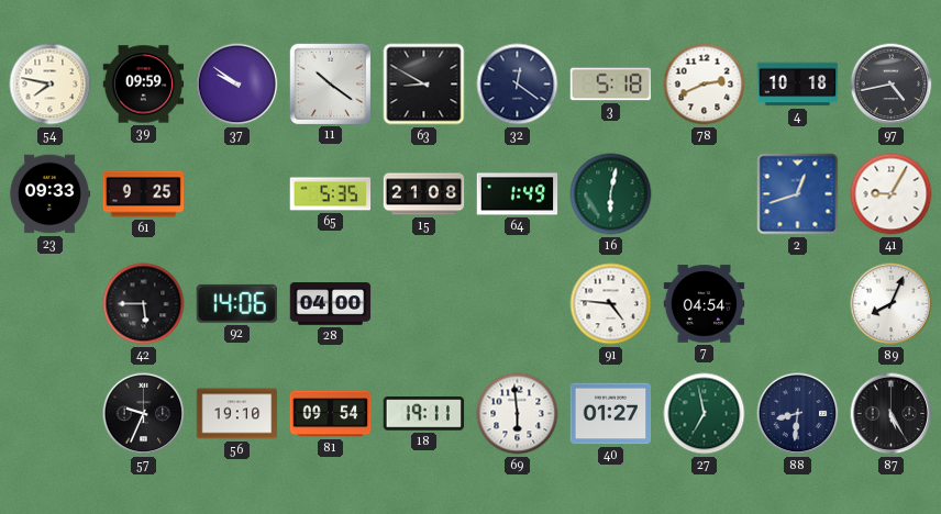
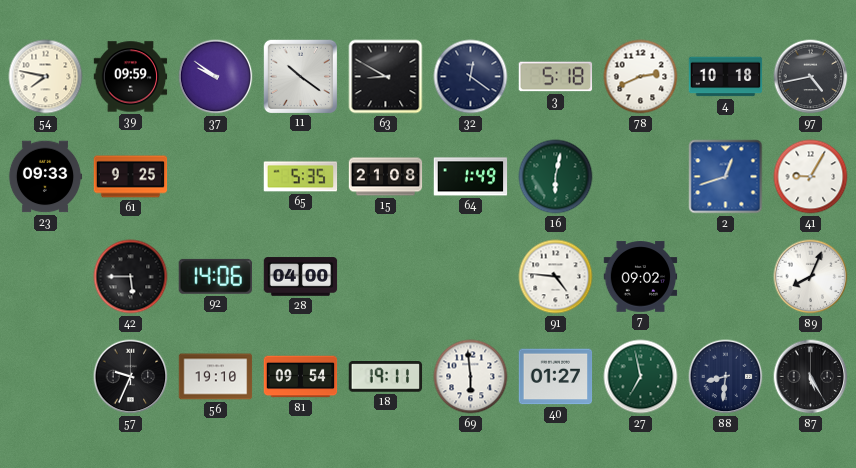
7: 04:54 -> 09:02 (641, 277)
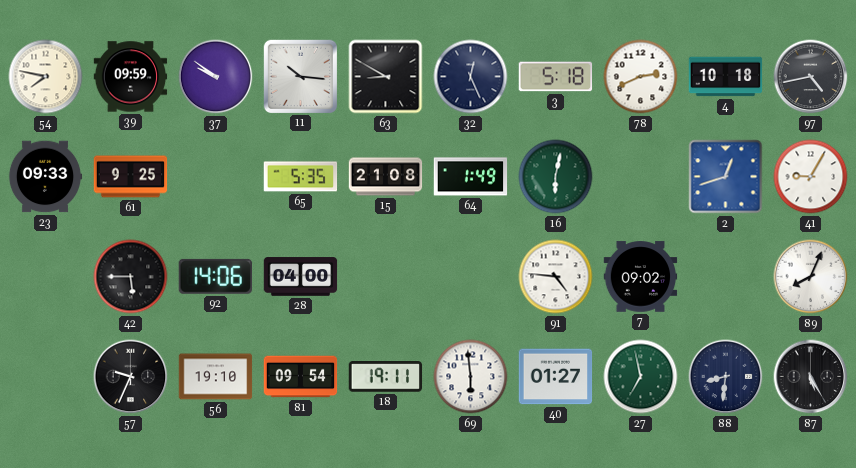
11: 10:21 -> 10:16 (300, 76)
32: 12:21 -> 12:26 (471, 77)
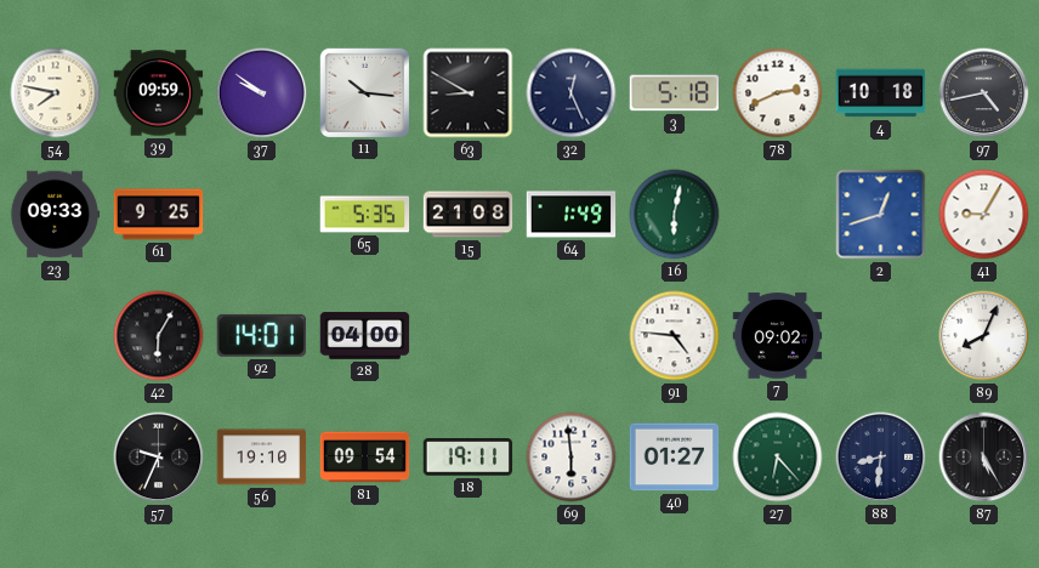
42: 5:45 -> 6:05 (159, 336)
92: 14:06 -> 14:01 (261, 335)
27: 6:58 -> 6:23 (778, 458)
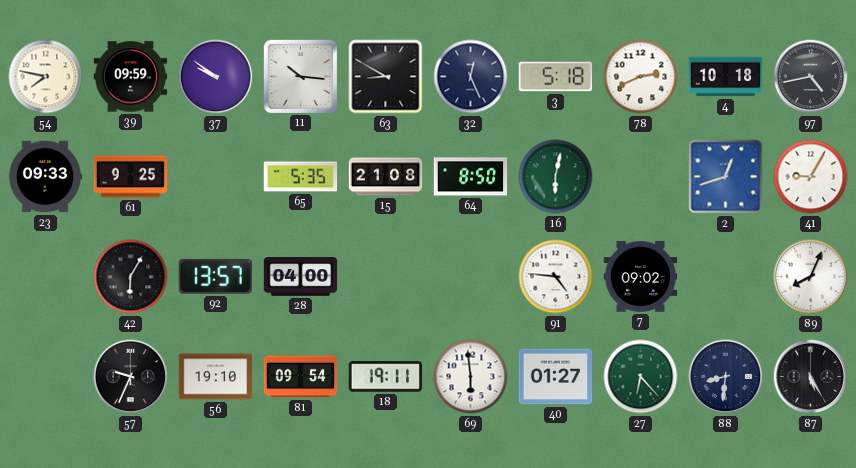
64: 1:49 -> 8:50 (471, 177)
92: 14:01 -> 13:57 (215, 276)
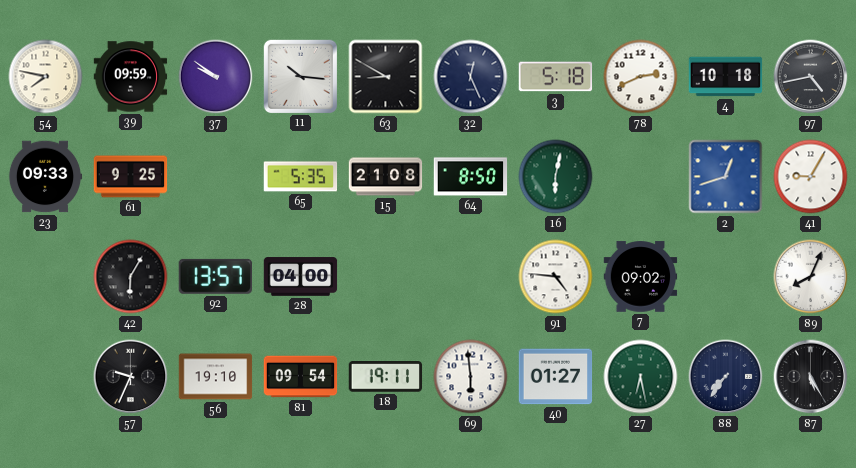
27: 6:23 -> 6:28 (641, 377)
88: 8:31 -> 7:36 (726, 377)
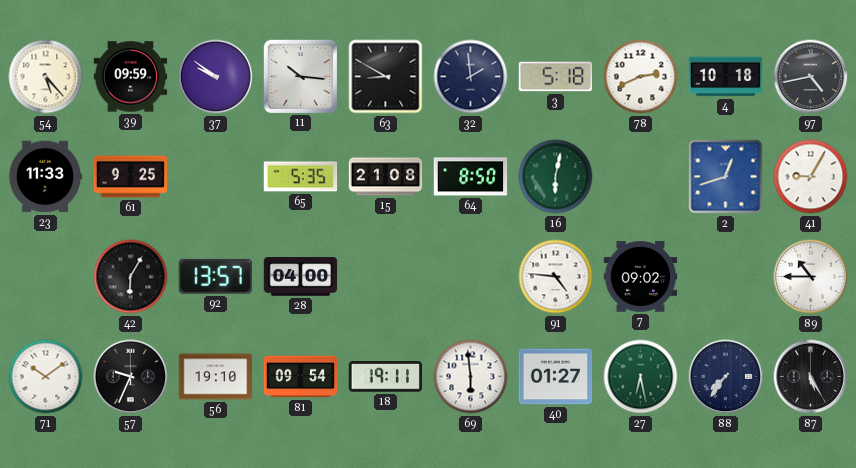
54: 7:47 -> 5:23 (46, 77)
32: 12:26 -> 1:59 (471, 77)
23: 09:33 -> 11:33 (45, 177)
89: 8:04 -> 10:45 (811, 277)
71: none -> 10:09 (46, 377)
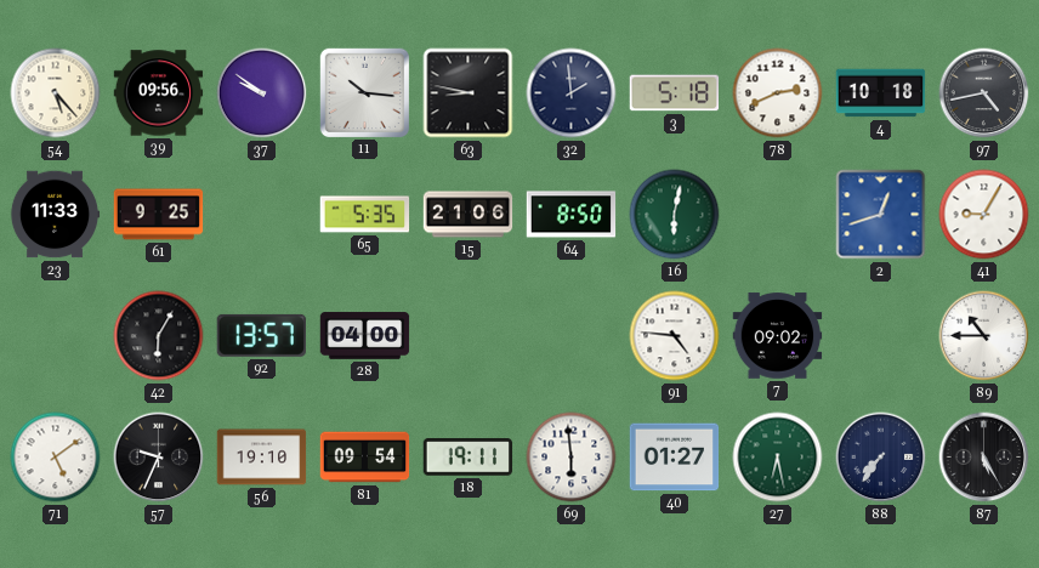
39: 09:59 -> 09:56 (159, 93)
63: 8:50 -> 8:47 (469, 93)
15: 21:08 -> 21:06 (469, 215)
71: 10:09 -> 5:09 (56, 458)
